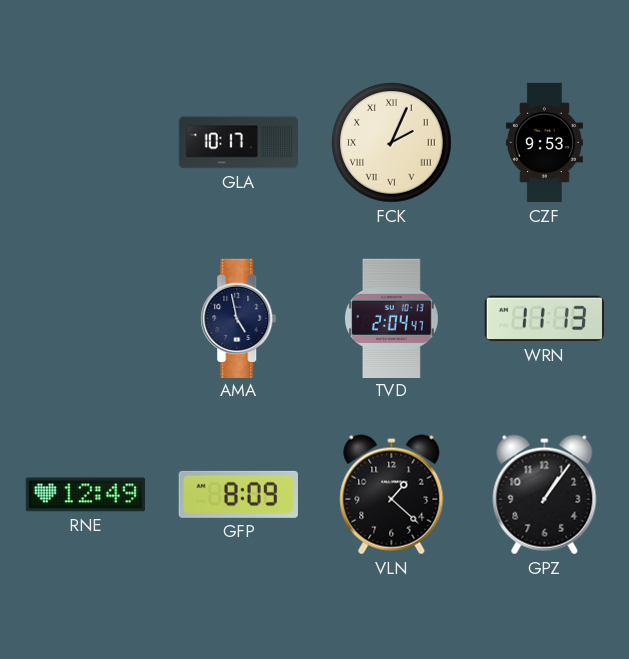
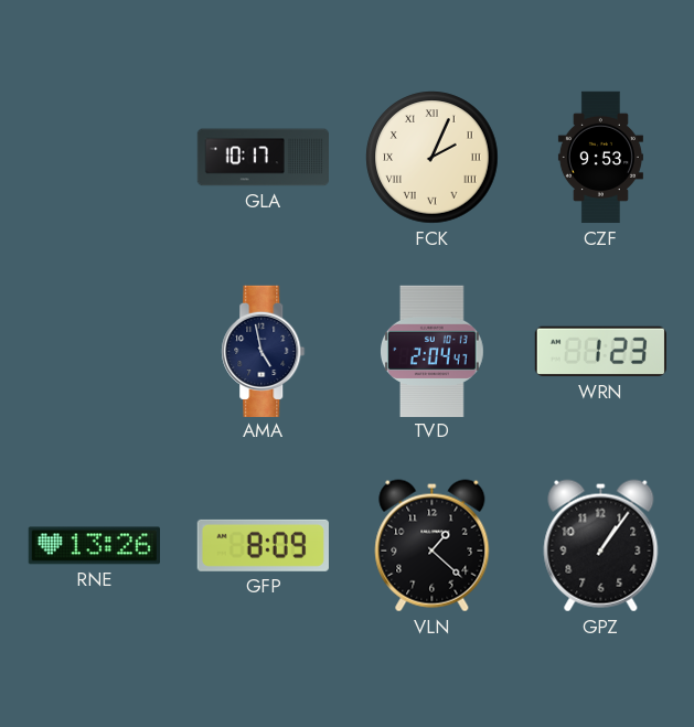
WRN: 11:13 -> 1:23 (600, 352)
RNE: 12:49 -> 13:26 (94, 546)
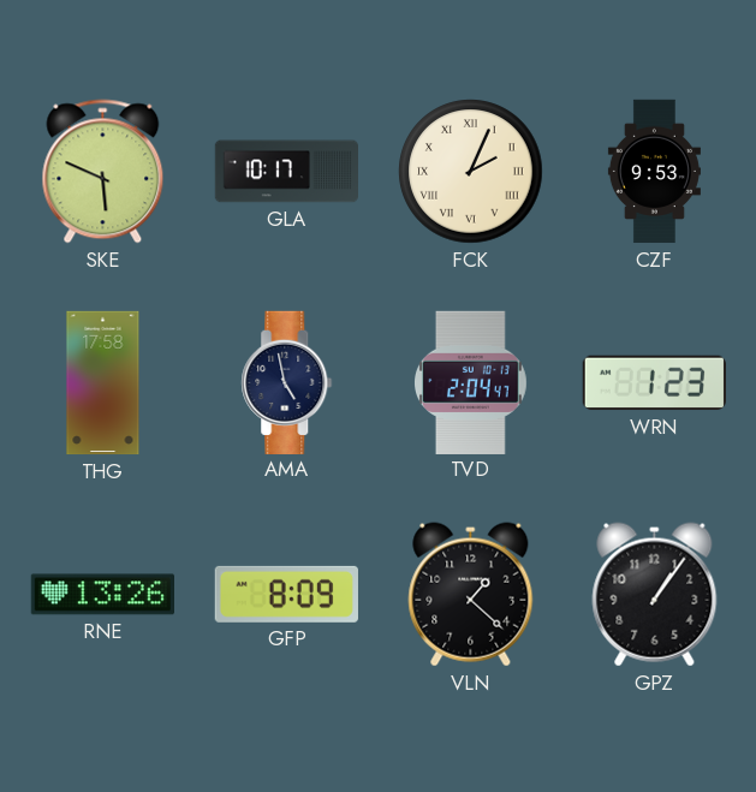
SKE: none -> 5:49 (103, 172)
THG: none -> 17:58 (103, 383)
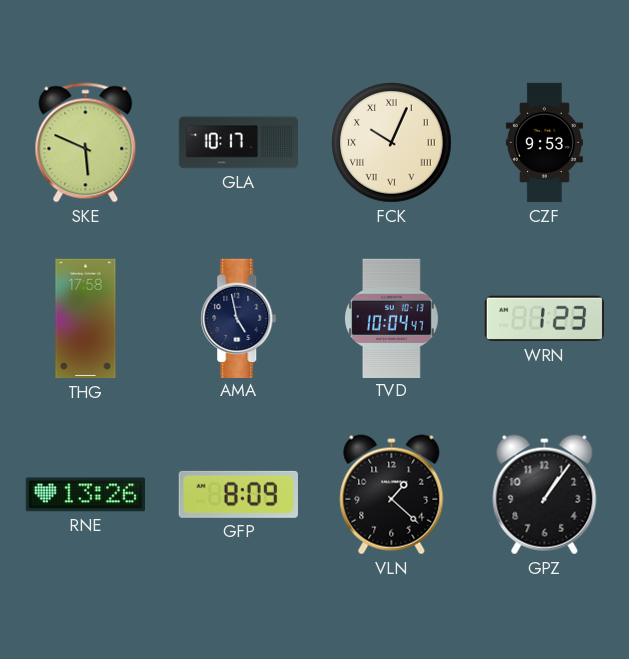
FCK: 2:04 -> 10:04 (392, 143)
TVD: 2:04 -> 10:04 (392, 318)
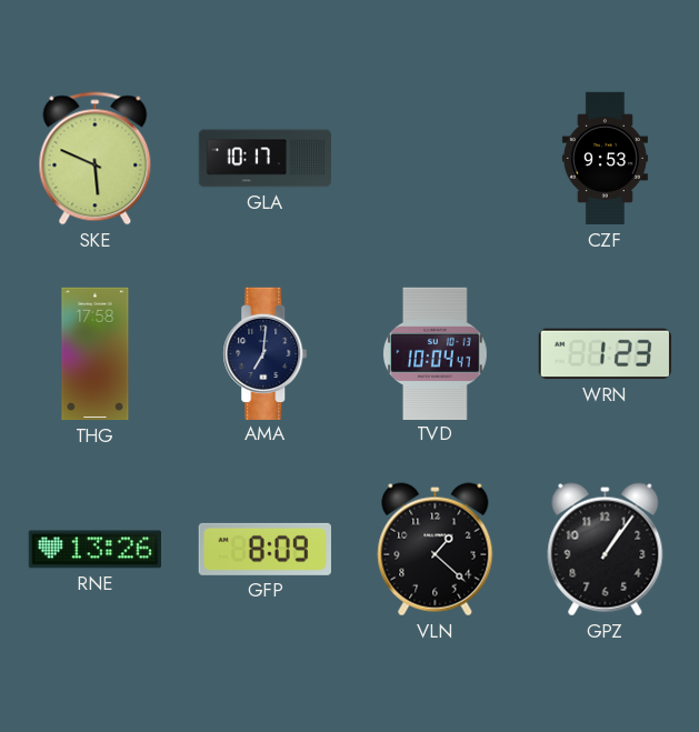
FCK: 10:04 -> none (392, 143)
AMA: 4:58 -> 7:01 (266, 353)
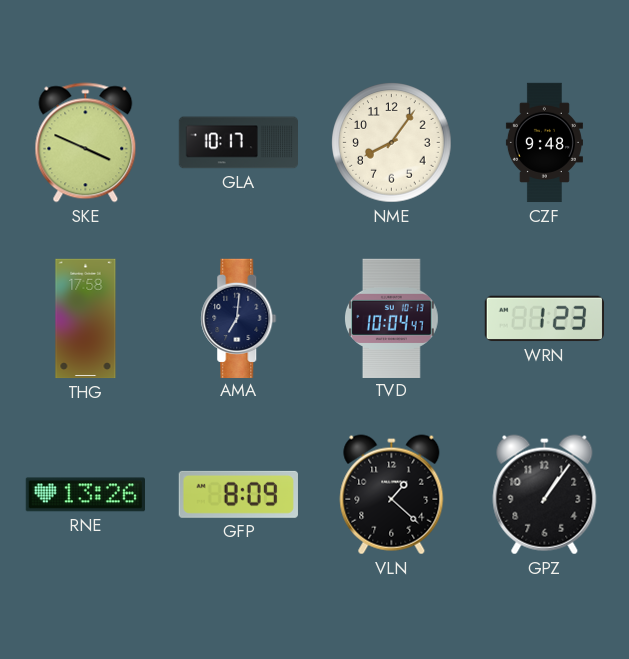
SKE: 5:49 -> 3:49 (86, 143)
NME: none -> 8:06 (392, 143)
CZF: 9:53 -> 9:48 (544, 143)
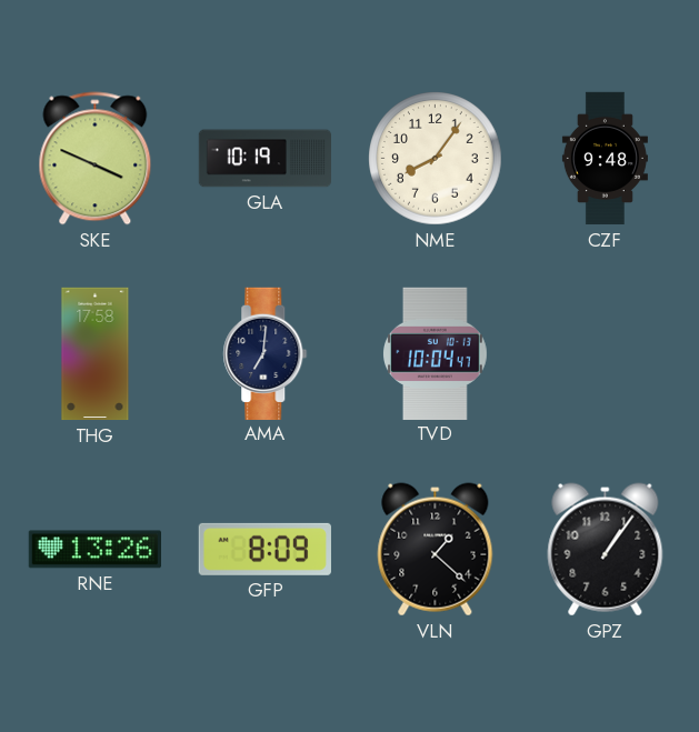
GLA: 10:17 -> 10:19 (264, 159)
WRN: 1:23 -> none (544, 319)
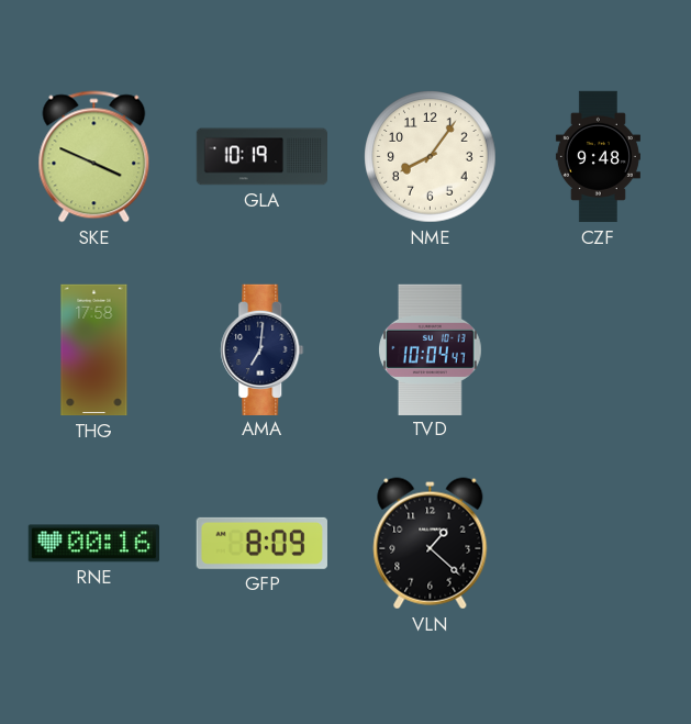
RNE: 13:26 -> 00:16 (93, 544)
GPZ: 1:06 -> none (606, 550)
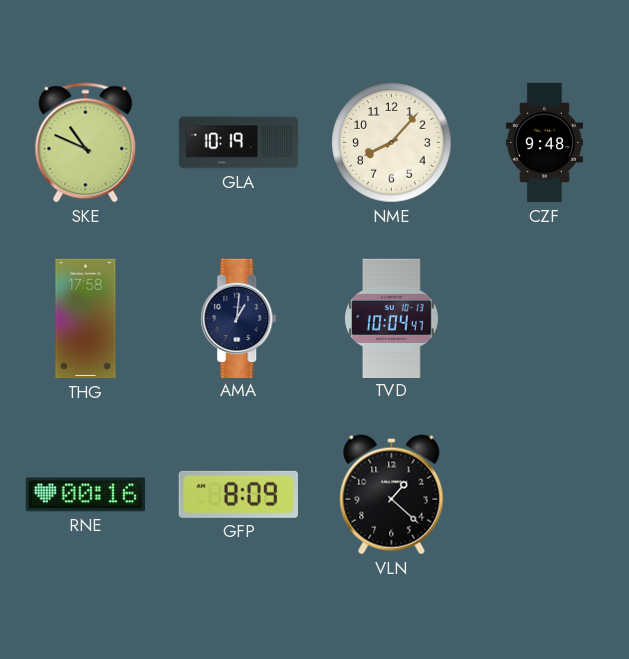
SKE: 3:49 -> 10:49 (86, 143)
NME: 8:06 -> 8:07 (392, 143)
AMA: 7:01 -> 1:01 (239, 318)
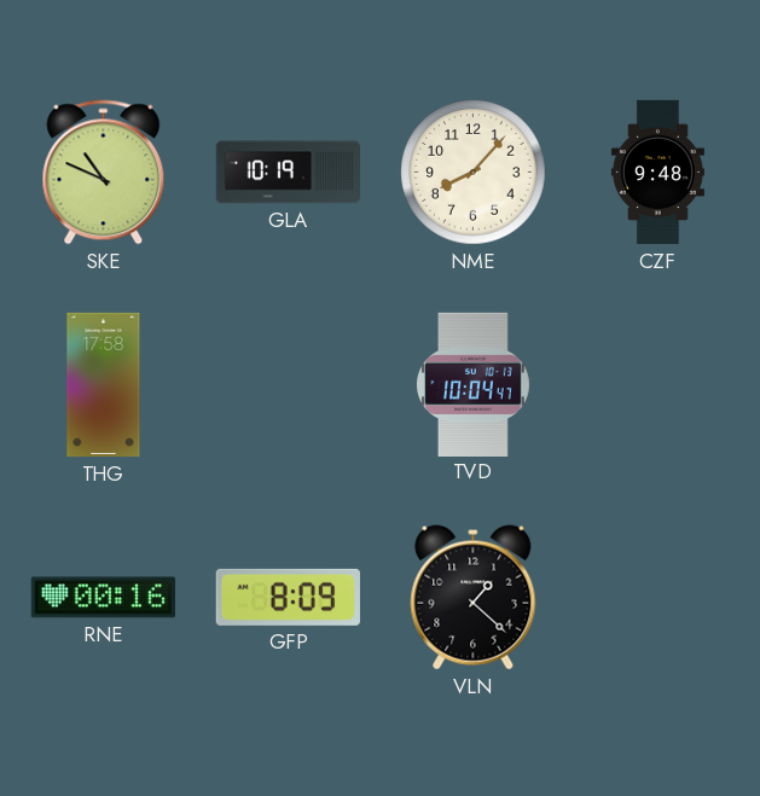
AMA: 1:01 -> none (239, 318)
